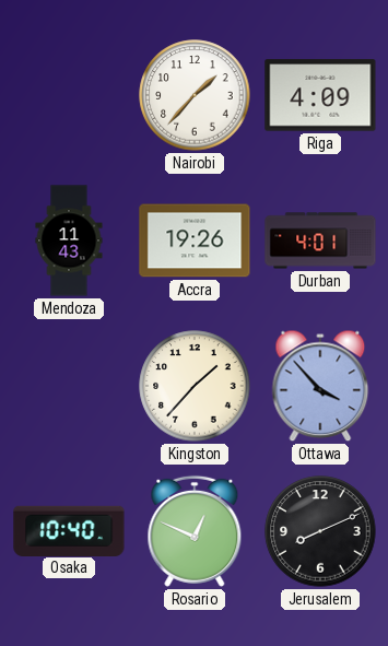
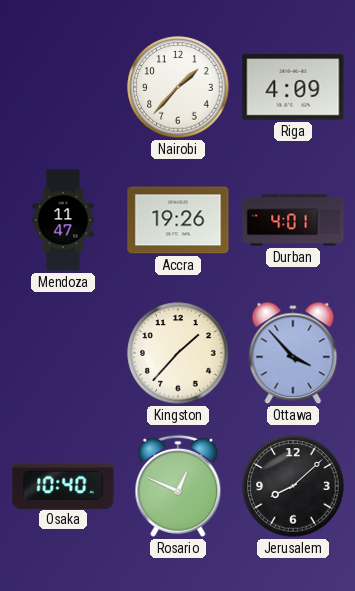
Mendoza: 11:43 -> 11:47 (63, 220)
Jerusalem: 8:11 -> 8:08 (293, 486)
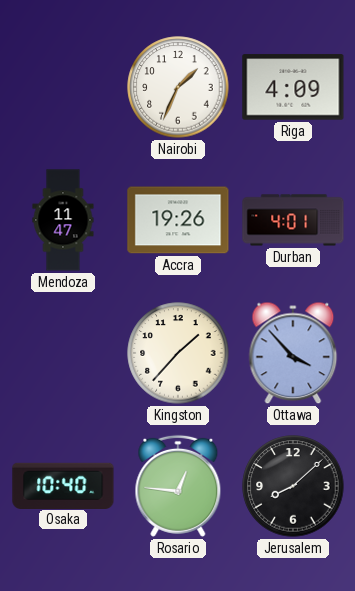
Nairobi: 1:37 -> 1:34 (178, 87)
Rosario: 12:49 -> 12:46 (178, 486)
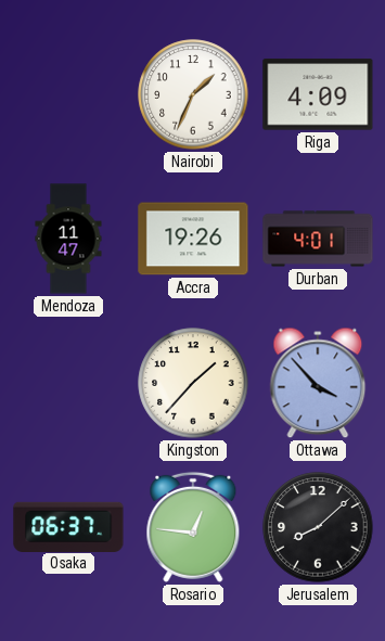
Osaka: 10:40 -> 06:37 (68, 526)
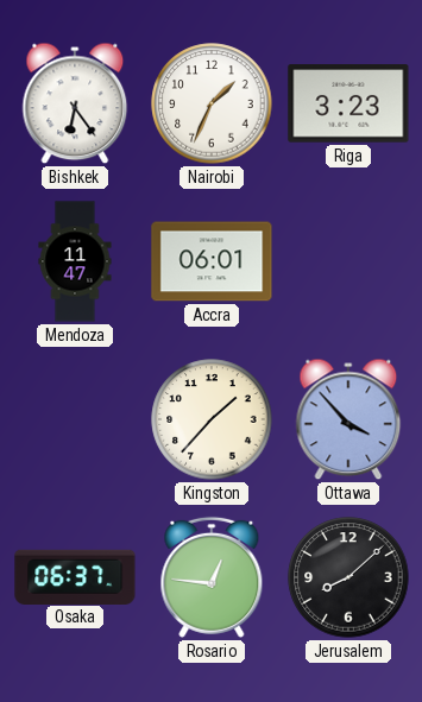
Bishkek: none -> 6:24 (75, 103)
Riga: 4:09 -> 3:23 (348, 103)
Accra: 19:26 -> 06:01 (212, 261)
Durban: 4:01 -> none (318, 239)
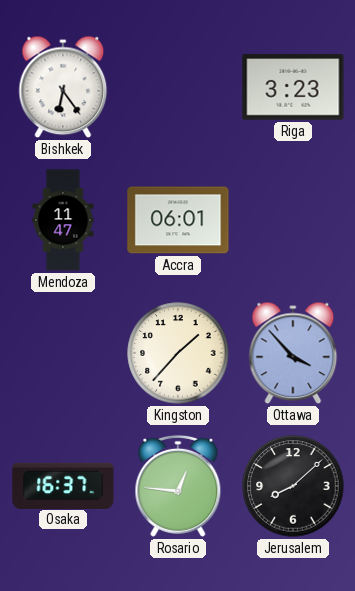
Nairobi: 1:34 -> none (212, 103)
Osaka: 06:37 -> 16:37 (63, 485)
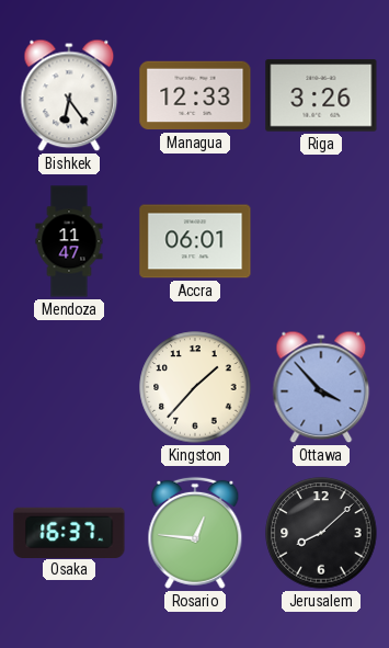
Managua: none -> 12:33 (195, 95)
Riga: 3:23 -> 3:26 (321, 95)
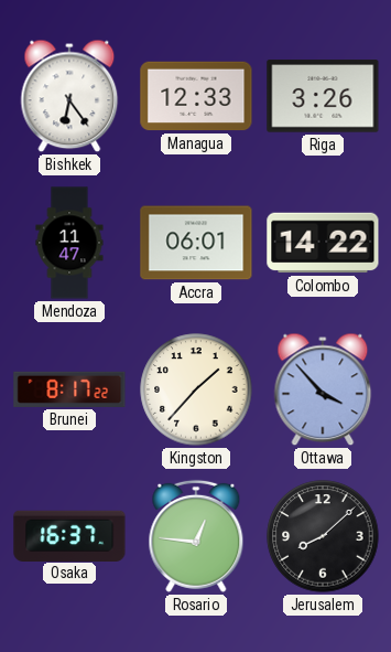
Colombo: none -> 14:22 (323, 243)
Brunei: none -> 8:17 (69, 389)
